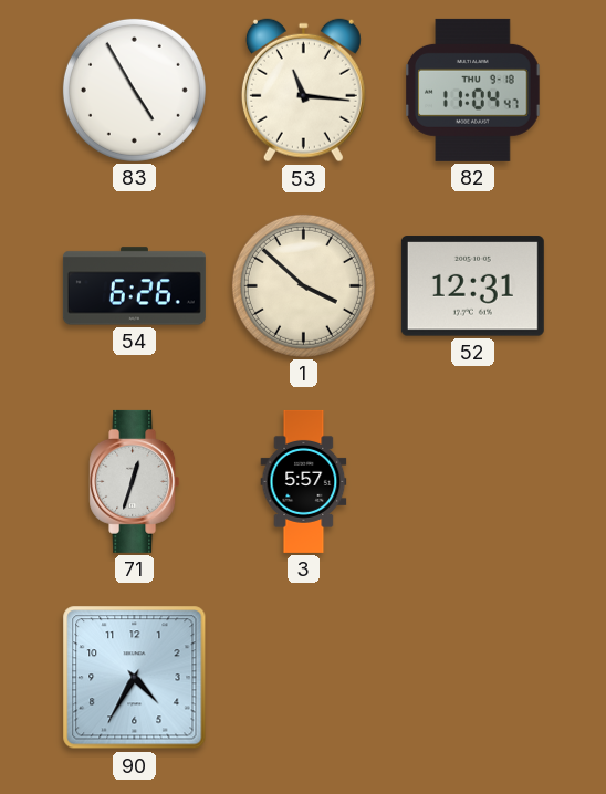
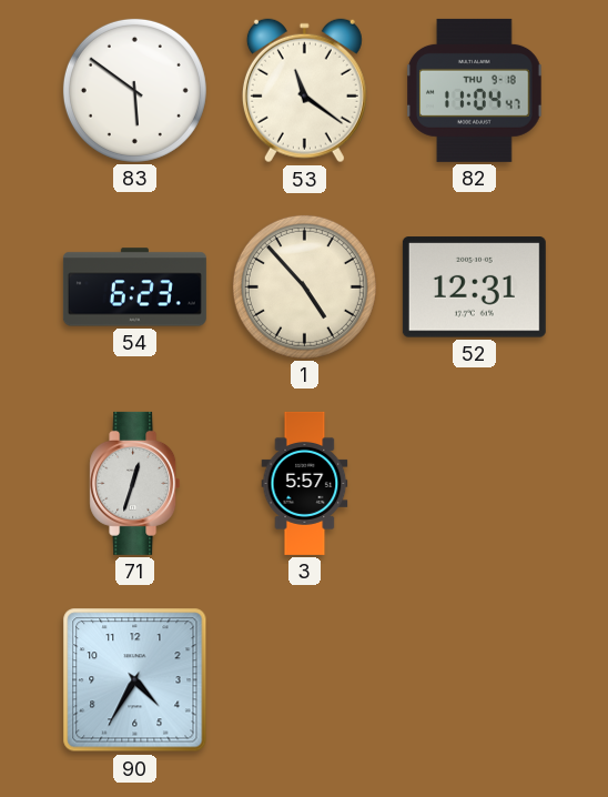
83: 4:55 -> 5:51 (134, 90)
53: 11:16 -> 11:21 (304, 91)
54: 6:26 -> 6:23 (134, 287)
1: 3:52 -> 4:53 (304, 286)
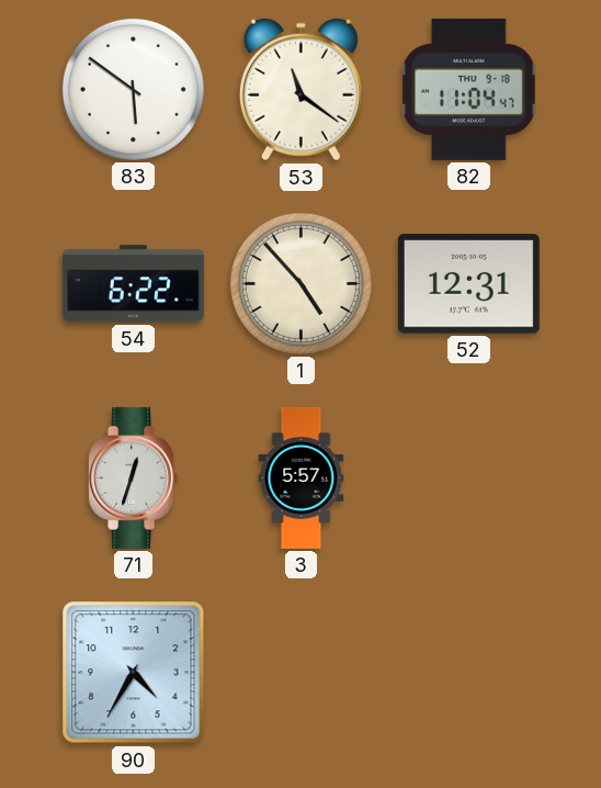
54: 6:23 -> 6:22 (133, 284)
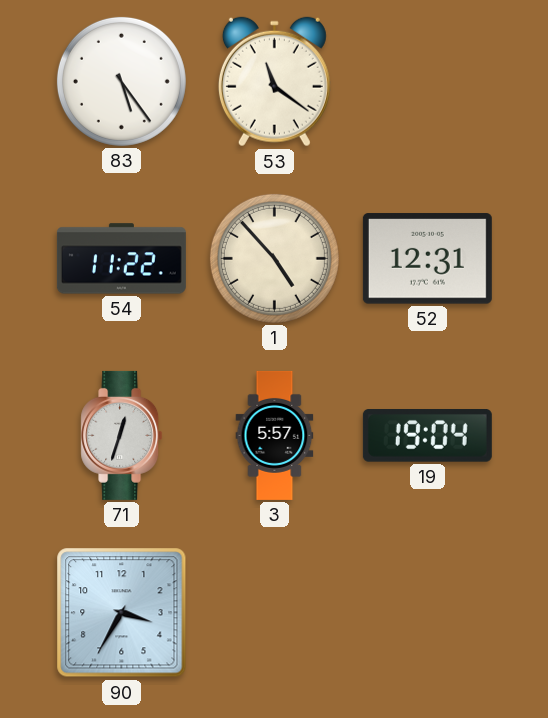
83: 5:51 -> 5:24 (121, 81)
82: 11:04 -> none (469, 89)
54: 6:22 -> 11:22 (121, 259)
19: none -> 19:04 (427, 436)
90: 4:35 -> 3:35 (122, 613)
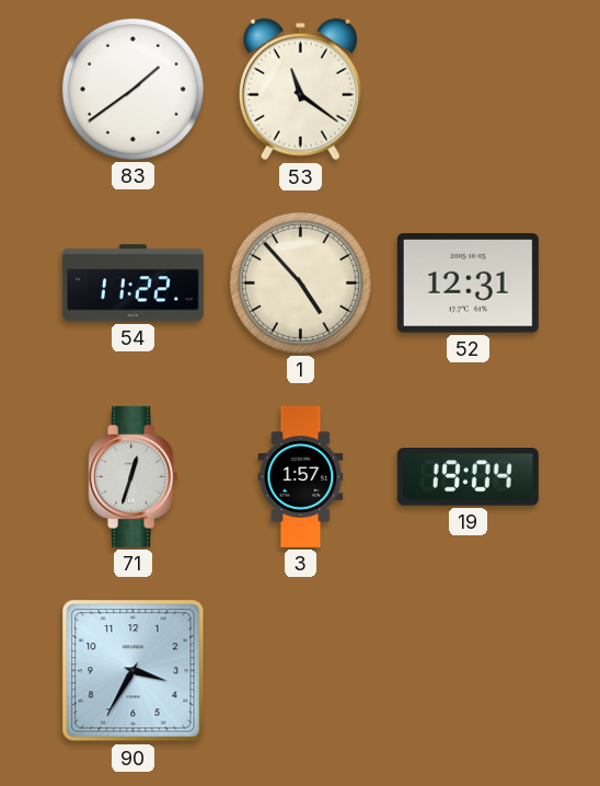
83: 5:24 -> 1:39 (132, 89)
3: 5:57 -> 1:57 (301, 476)
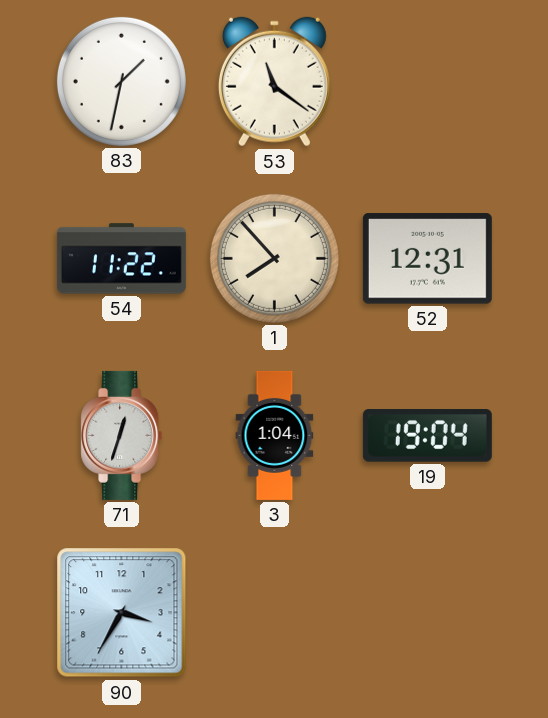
83: 1:39 -> 1:32 (121, 81)
1: 4:53 -> 7:53 (274, 258)
3: 1:57 -> 1:04 (275, 435)
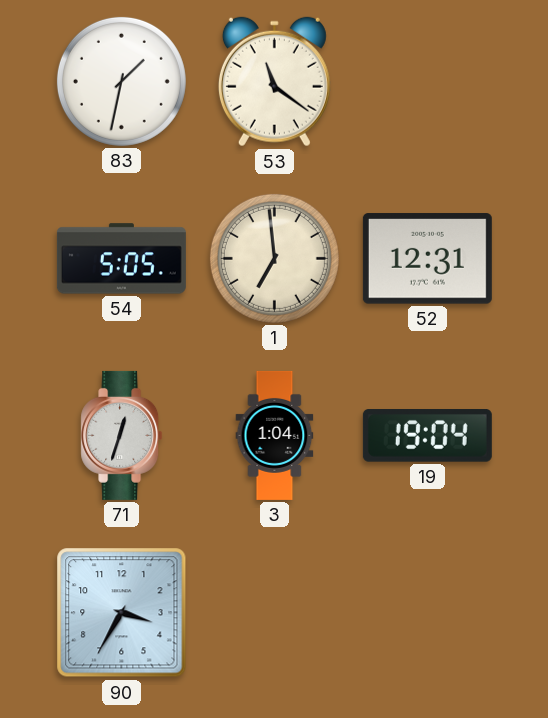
54: 11:22 -> 5:05 (121, 259)
1: 7:53 -> 6:59 (274, 258)
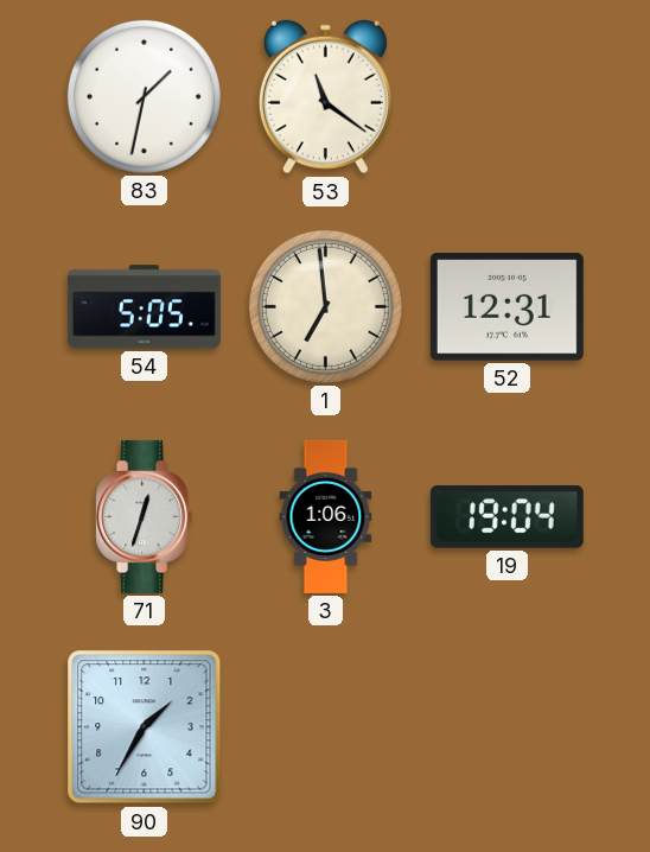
3: 1:04 -> 1:06 (326, 516)
90: 3:35 -> 1:35 (145, 727)
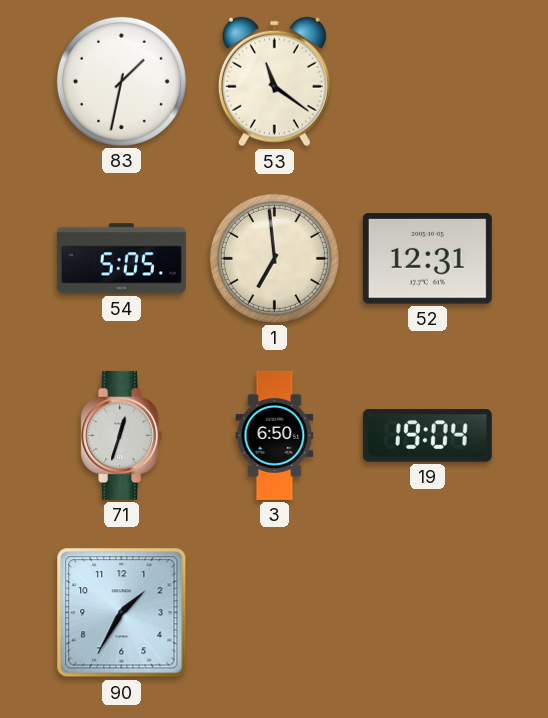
3: 1:06 -> 6:50 (275, 435)
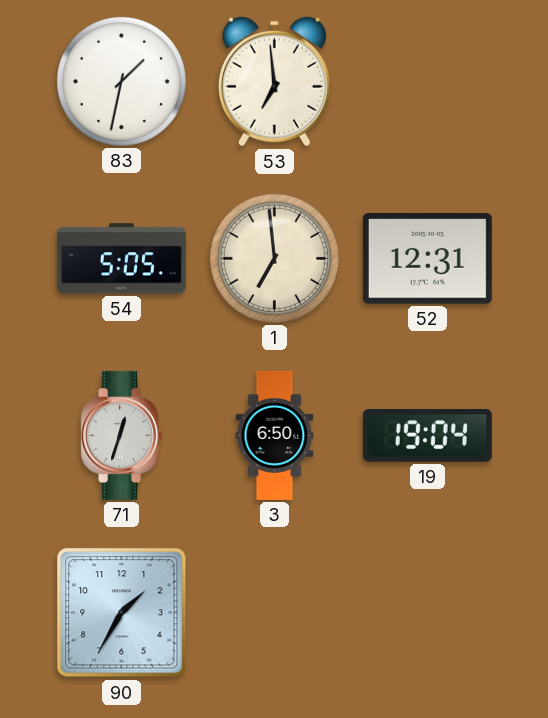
53: 11:21 -> 6:59 (274, 82)
